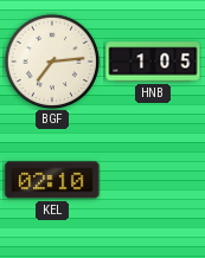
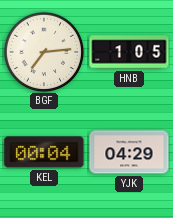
KEL: 02:10 -> 00:04 (44, 152)
YJK: none -> 04:29 (129, 152)
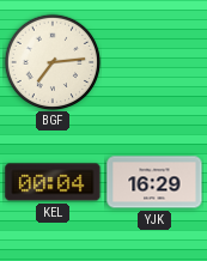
HNB: 1:05 -> none (129, 52)
YJK: 04:29 -> 16:29 (154, 182)
